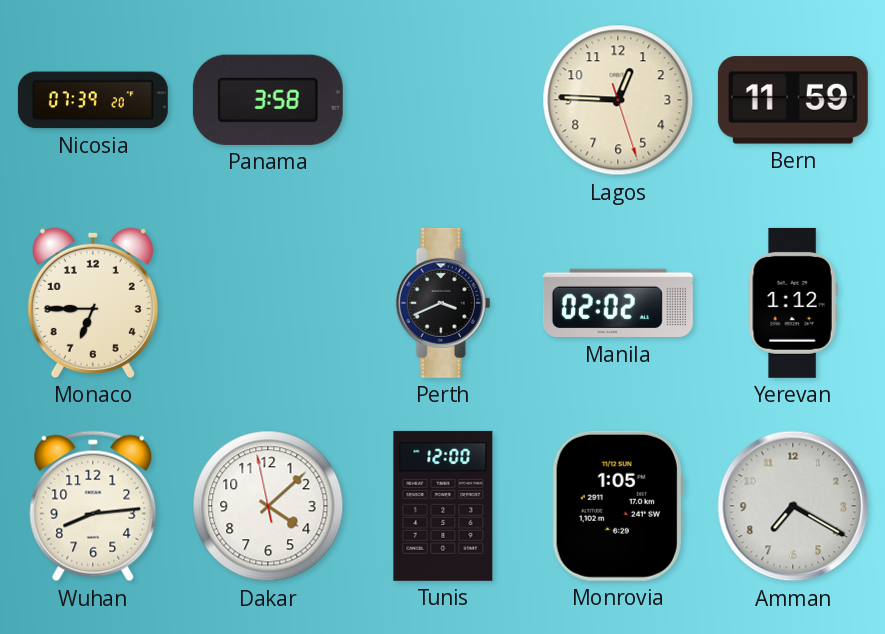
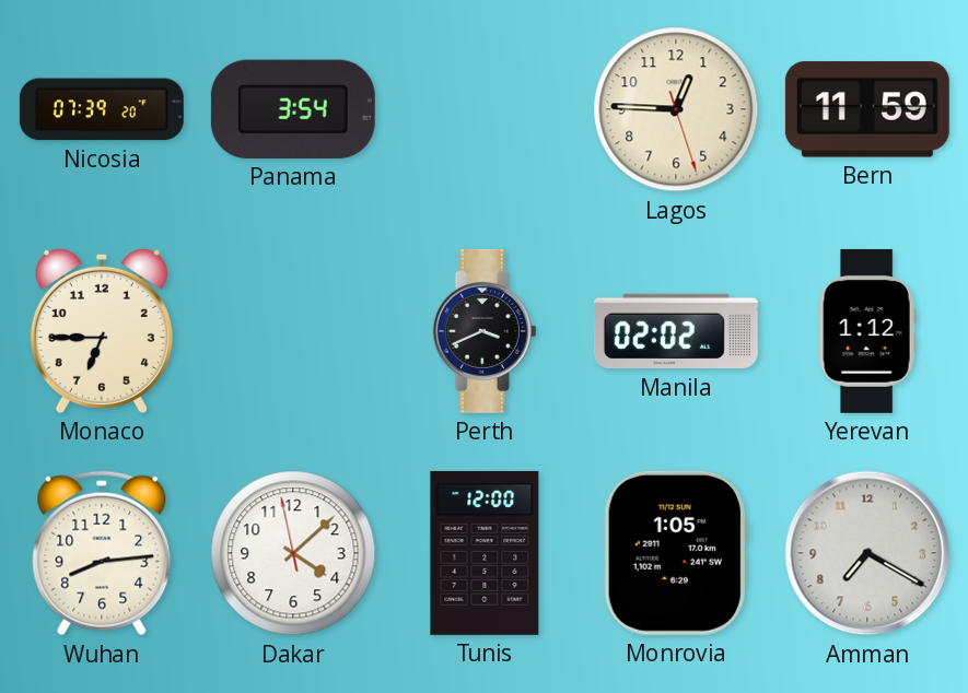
Panama: 3:58 -> 3:54 (293, 109)
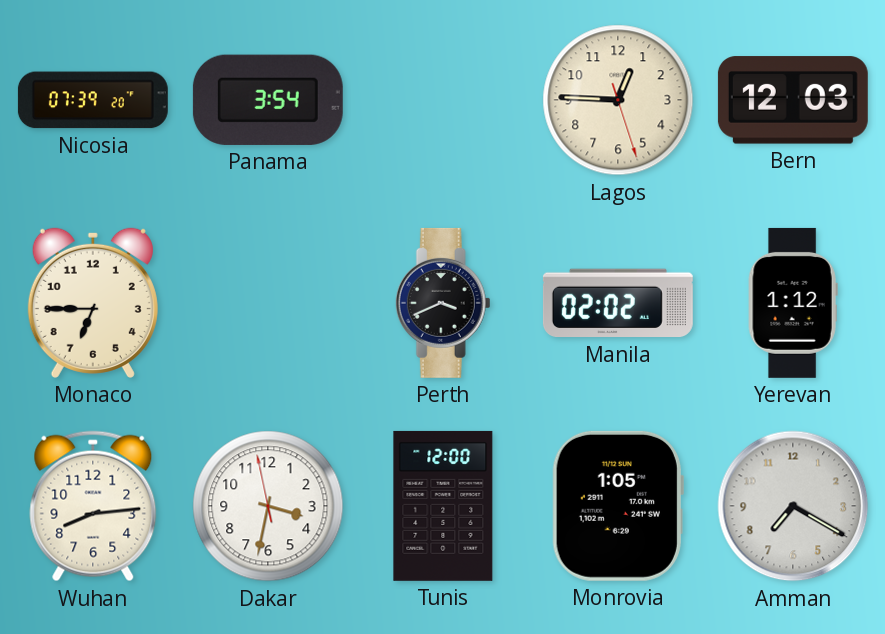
Bern: 11:59 -> 12:03 (793, 100)
Dakar: 4:07 -> 3:31 (268, 506)
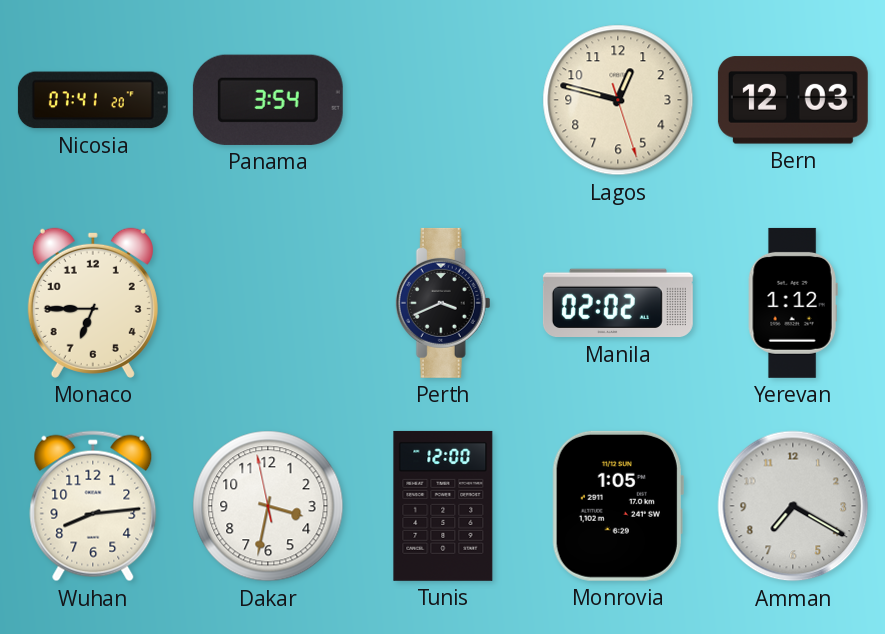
Nicosia: 07:39 -> 07:41 (93, 100)
Lagos: 12:45 -> 12:47 (618, 100)
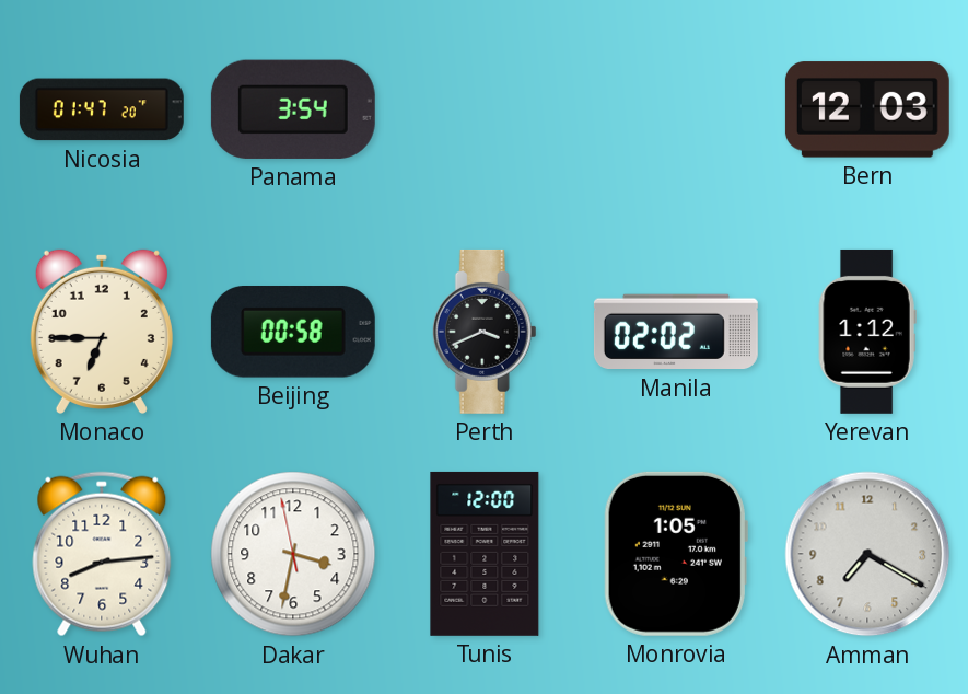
Nicosia: 07:41 -> 01:47 (102, 109)
Lagos: 12:47 -> none (618, 100)
Beijing: none -> 00:58 (293, 332)
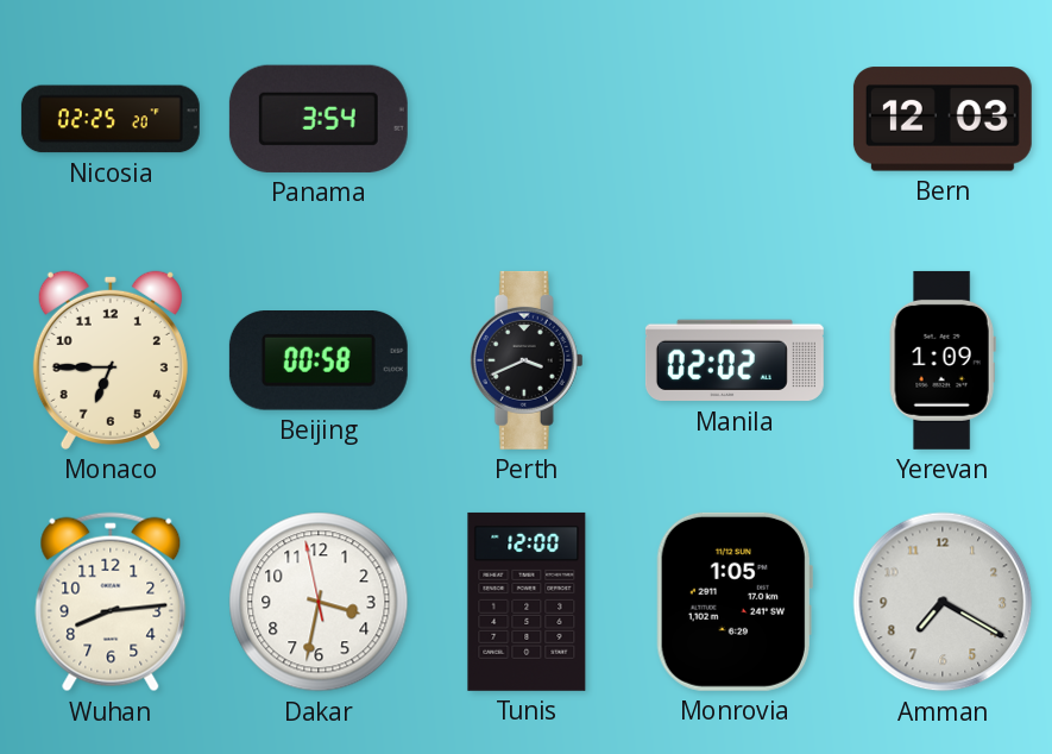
Nicosia: 01:47 -> 02:25 (111, 119)
Yerevan: 1:12 -> 1:09 (943, 360)
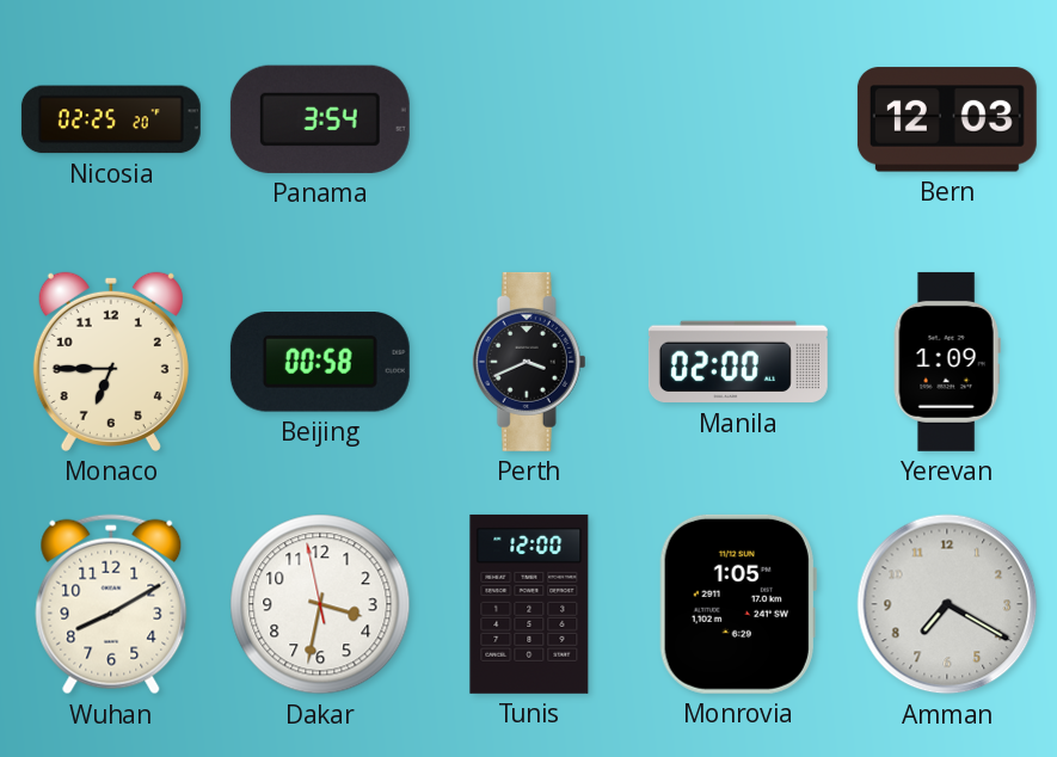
Manila: 02:02 -> 02:00 (738, 362)
Wuhan: 8:14 -> 8:10 (111, 604)
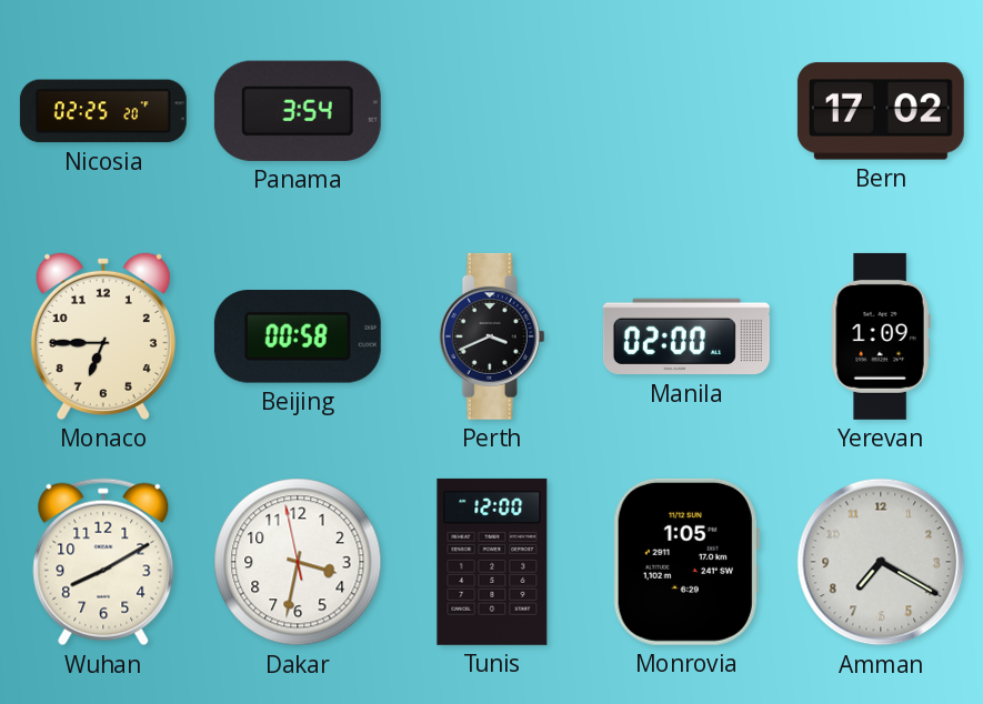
Bern: 12:03 -> 17:02 (881, 111)
